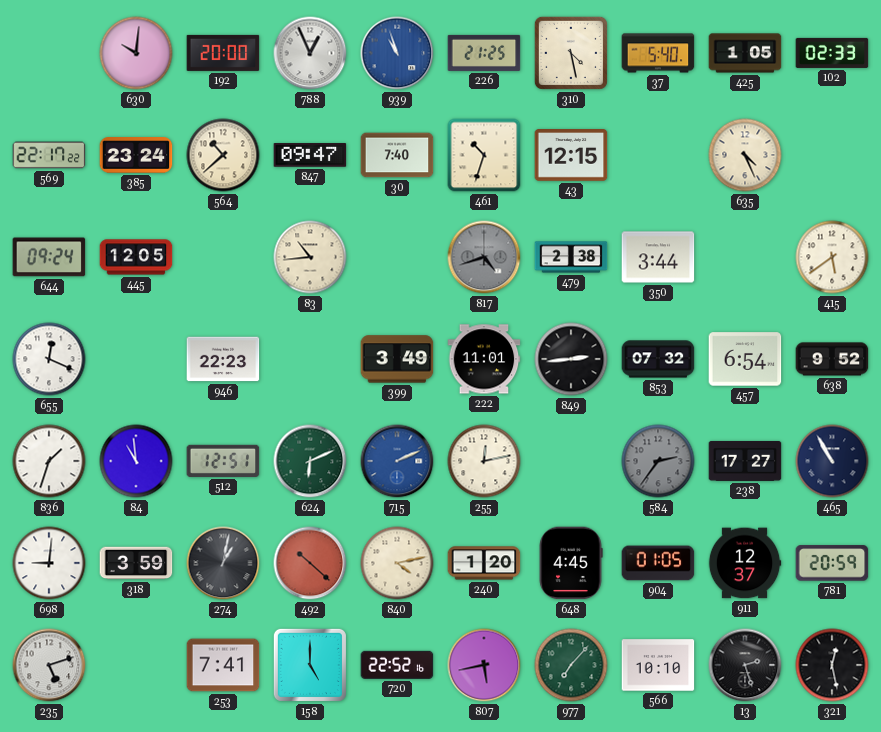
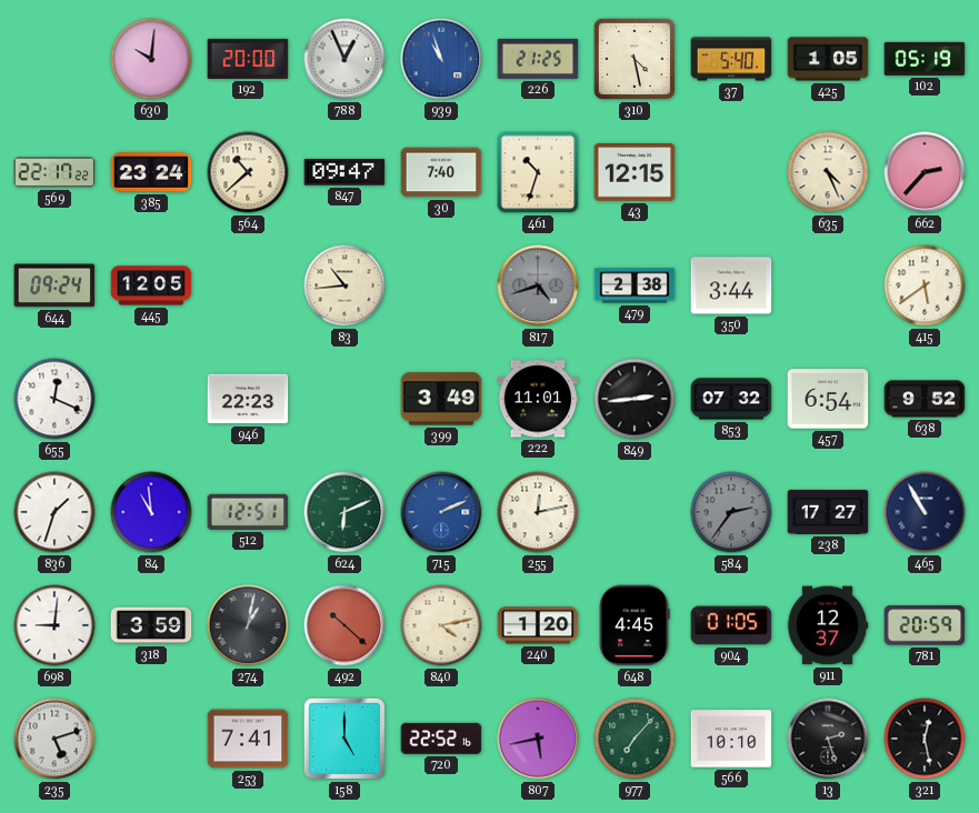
102: 02:33 -> 05:19 (925, 59)
662: none -> 2:37 (925, 172)
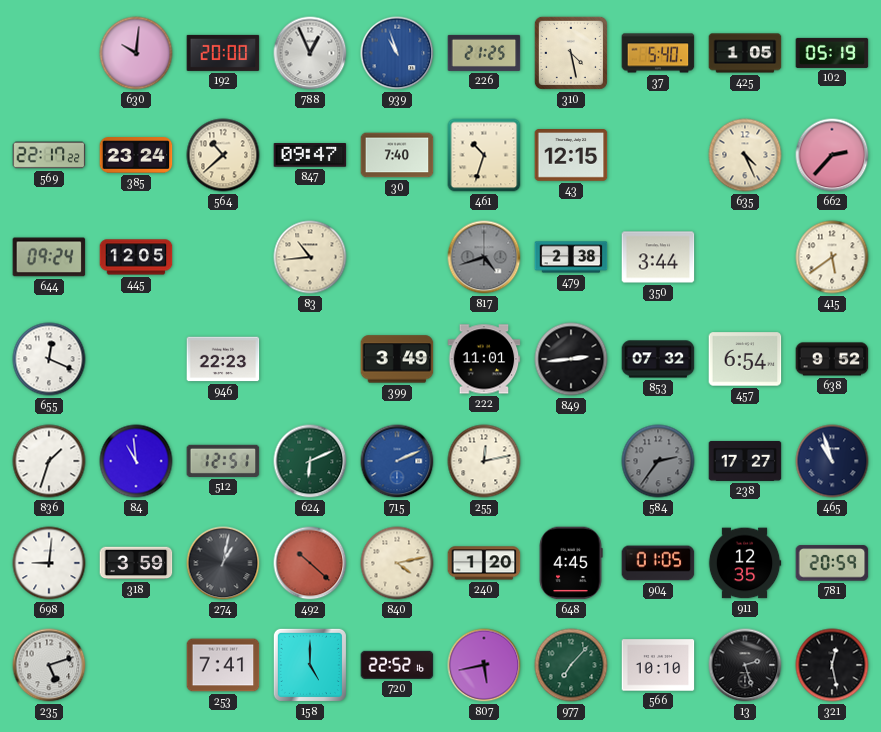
465: 10:55 -> 10:57 (832, 461)
911: 12:37 -> 12:35 (745, 563)
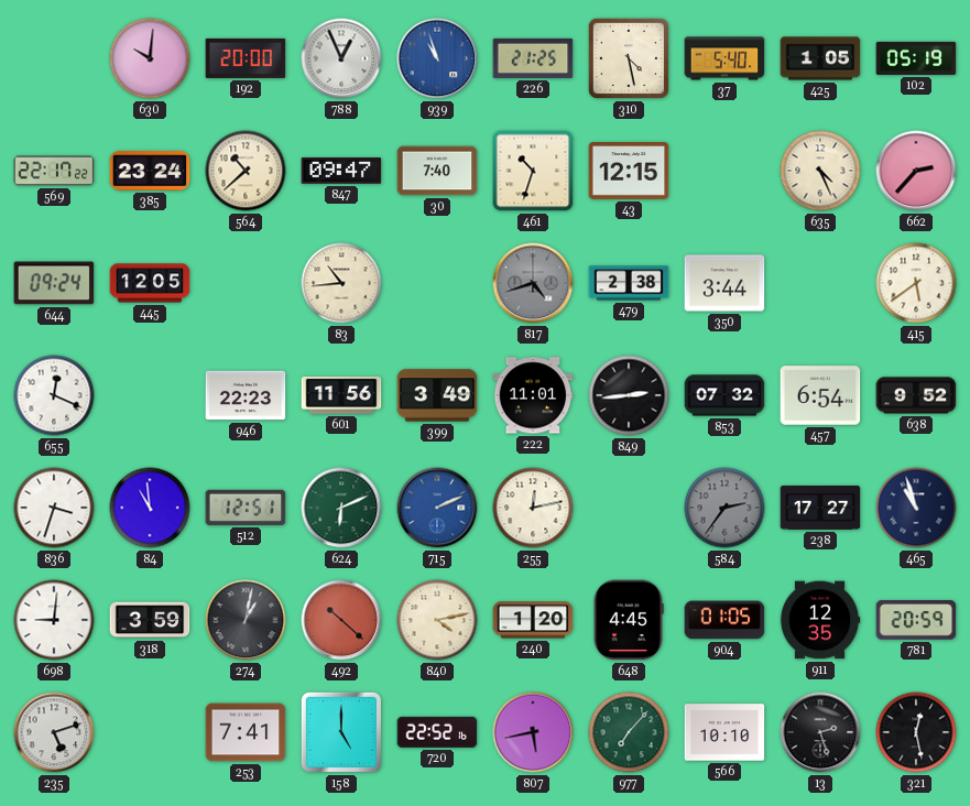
601: none -> 11:56 (341, 395)
836: 1:33 -> 3:33 (54, 508)
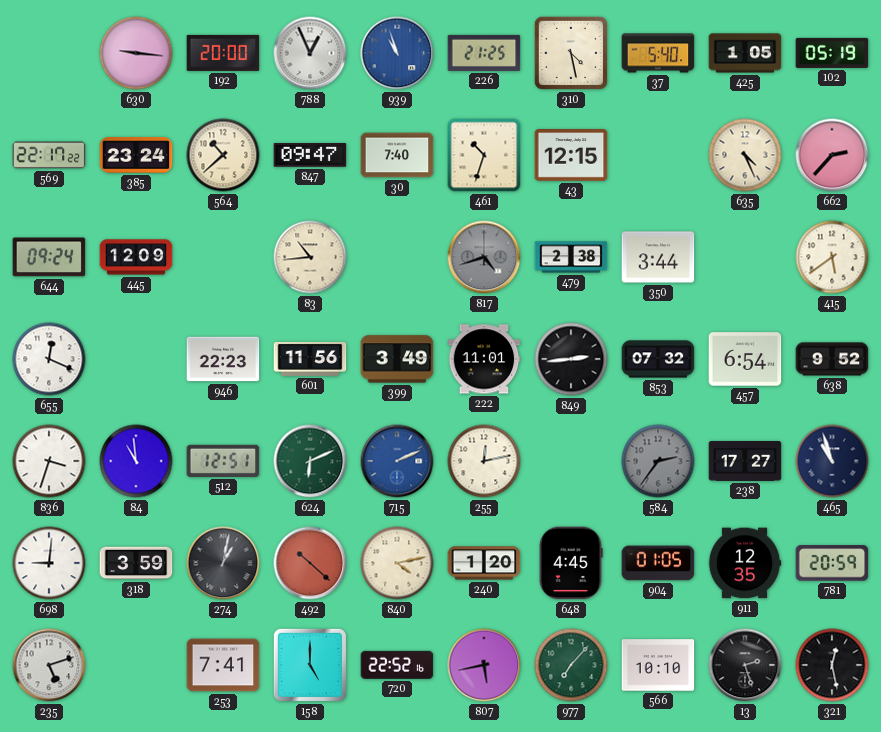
630: 10:01 -> 9:16 (136, 53)
445: 12:05 -> 12:09 (136, 257)
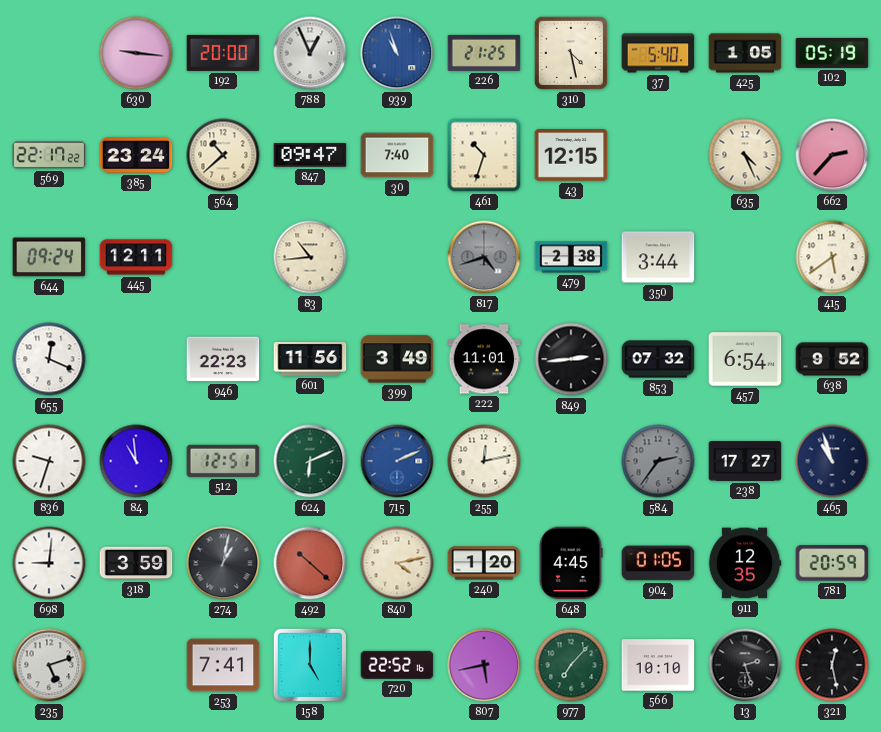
445: 12:09 -> 12:11 (136, 257)
836: 3:33 -> 9:33 (49, 461)
